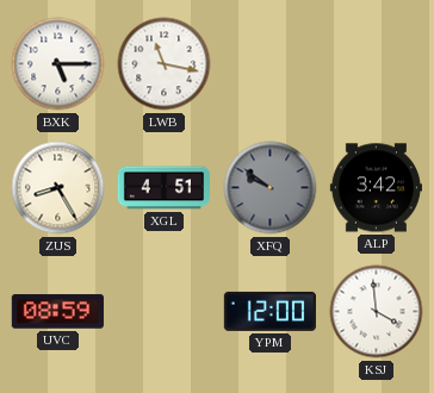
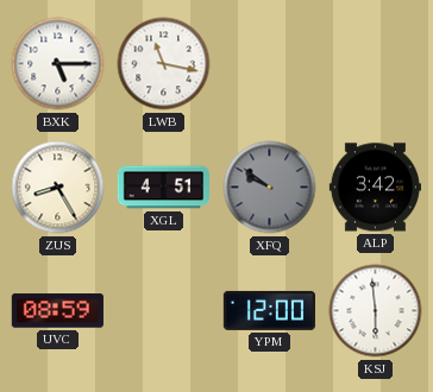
KSJ: 3:59 -> 5:59 (376, 311)
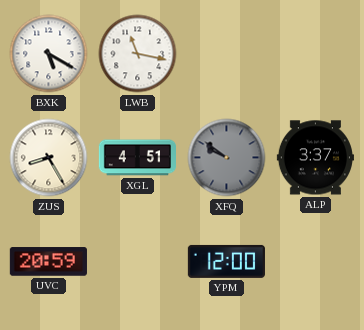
BXK: 5:15 -> 5:20 (49, 54)
ALP: 3:42 -> 3:37 (315, 158)
UVC: 08:59 -> 20:59 (48, 262)
KSJ: 5:59 -> none (376, 311)
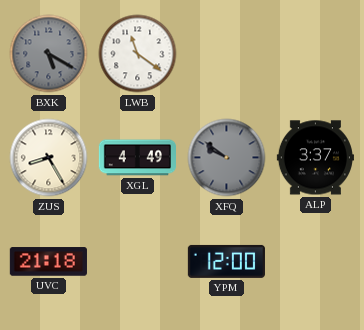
BXK dial: white -> grey (49, 54)
LWB: 11:17 -> 11:21 (138, 54)
XGL: 4:51 -> 4:49 (137, 158)
UVC: 20:59 -> 21:18 (48, 262)
